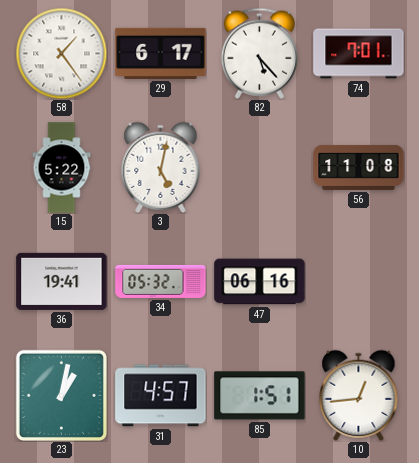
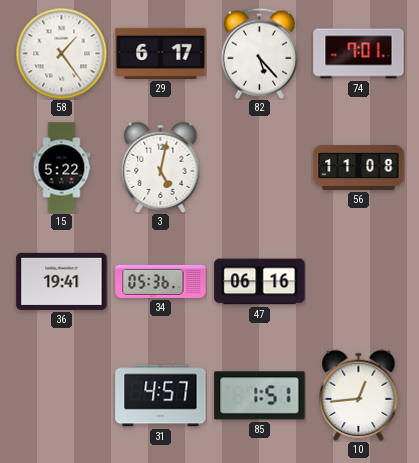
34: 05:32 -> 05:36 (161, 281)
23: 1:02 -> none (61, 395)
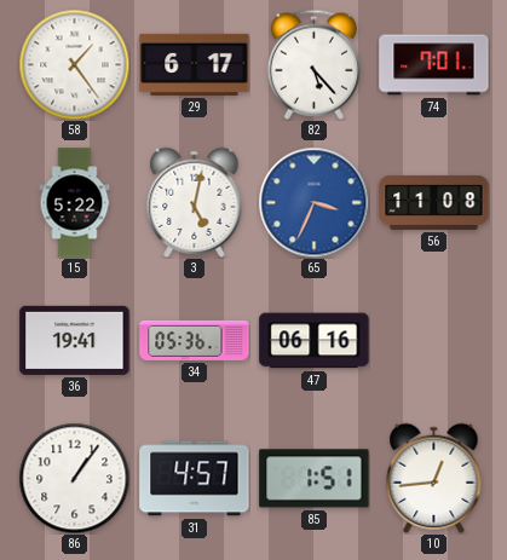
65: none -> 3:34 (313, 202)
86: none -> 1:06 (74, 478)
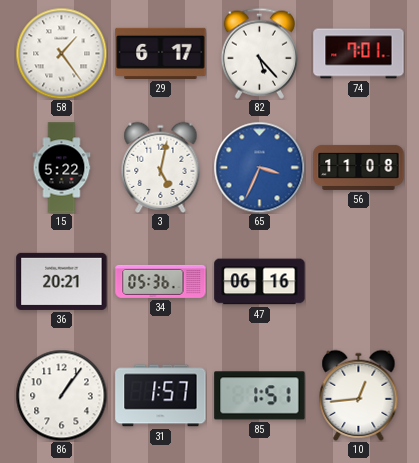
36: 19:41 -> 20:21 (62, 281)
31: 4:57 -> 1:57 (161, 396)
